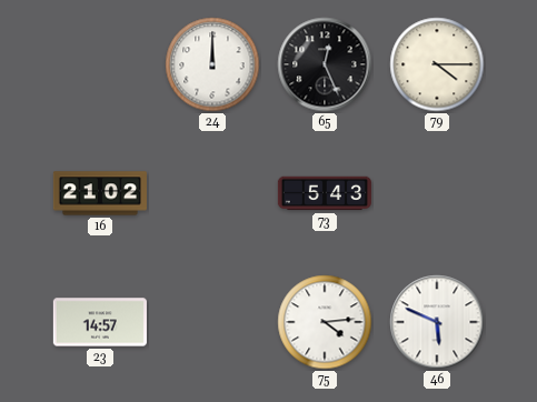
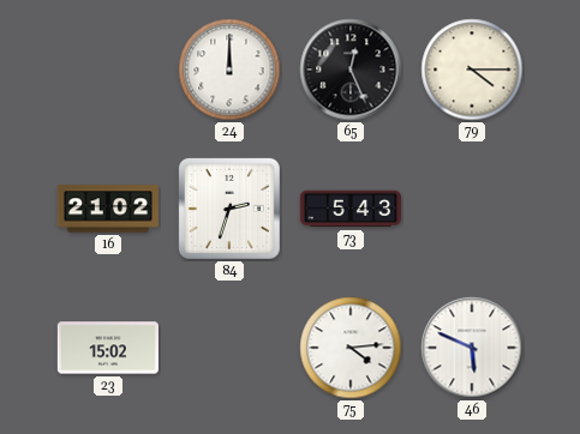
84: none -> 2:33 (229, 209)
23: 14:57 -> 15:02 (108, 348)
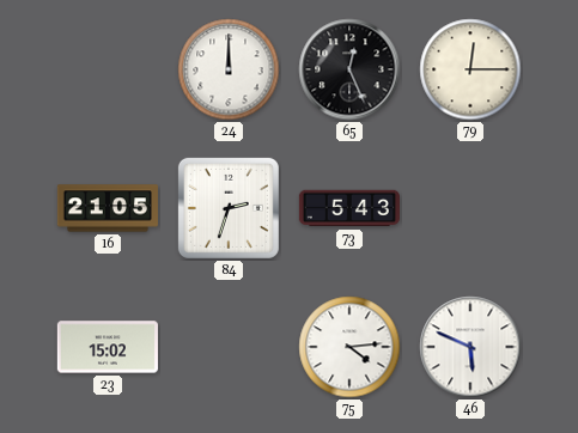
79: 4:15 -> 12:15 (470, 69)
16: 21:02 -> 21:05 (108, 208)
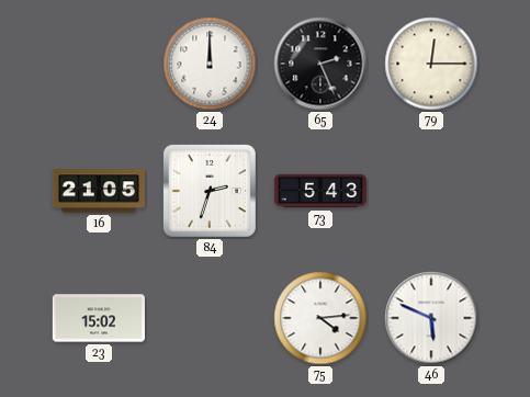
65: 12:26 -> 2:26 (320, 64)
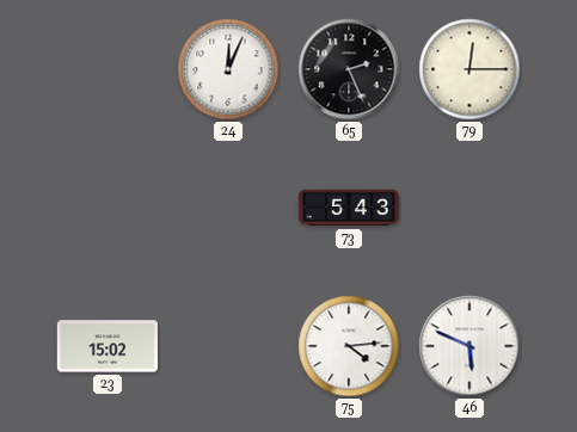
24: 12:00 -> 12:04 (228, 69)
16: 21:05 -> none (99, 191)
84: 2:33 -> none (210, 191)
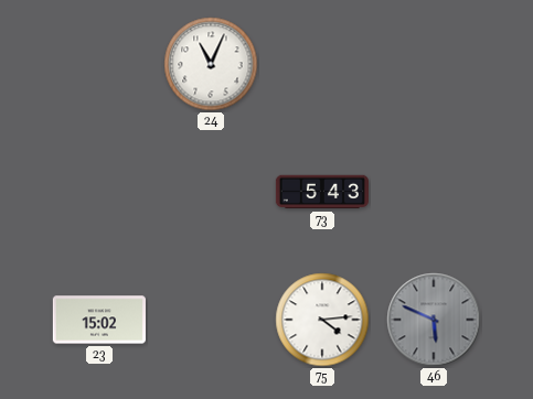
24: 12:04 -> 11:04 (211, 64)
65: 2:26 -> none (349, 69)
79: 12:15 -> none (469, 69)
46 dial: white -> grey (434, 320)
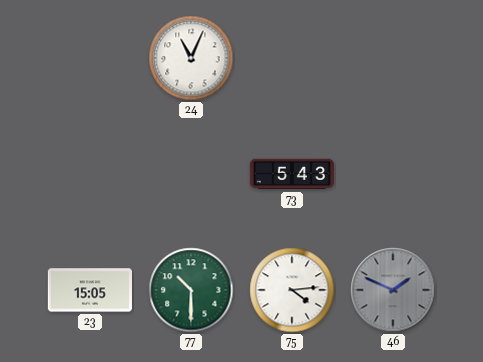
23: 15:02 -> 15:05 (90, 290)
77: none -> 10:30 (191, 290)
46: 5:49 -> 1:49 (393, 290)
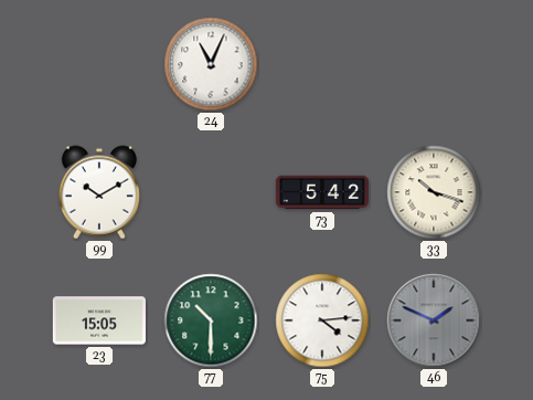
99: none -> 10:10 (99, 192)
73: 5:43 -> 5:42 (322, 192)
33: none -> 10:18 (434, 192)
